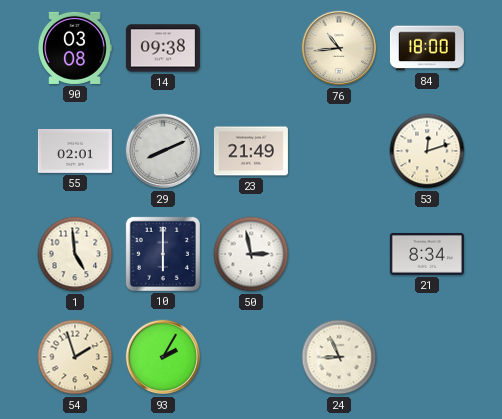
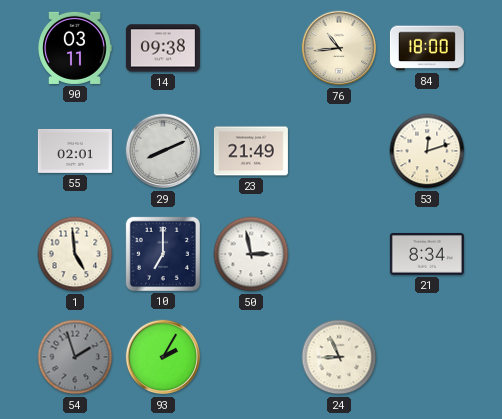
90: 03:08 -> 03:11 (75, 48)
10: 6:00 -> 7:00 (163, 254)
54 dial: cream -> grey (75, 357)
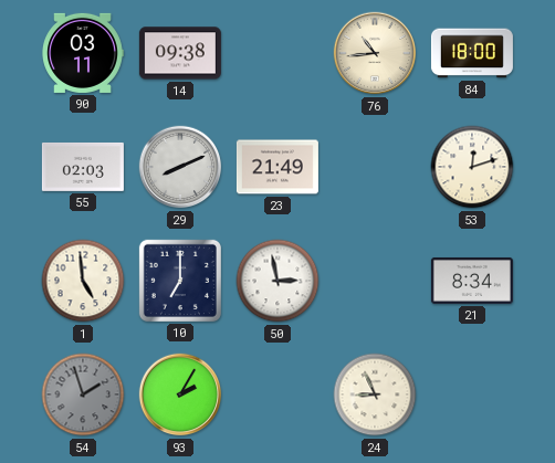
55: 02:01 -> 02:03 (83, 167)
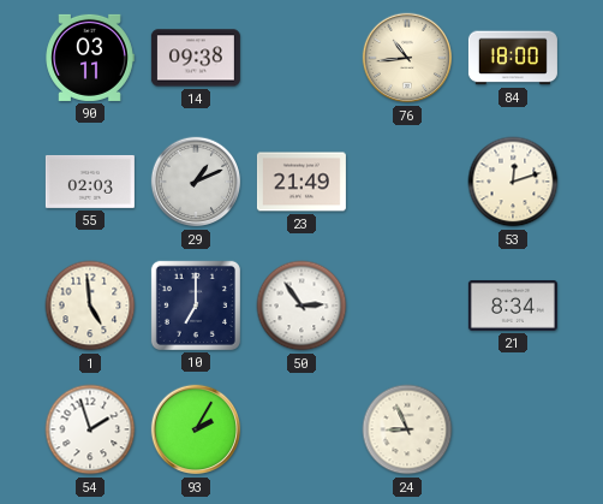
29: 8:11 -> 1:11 (196, 182)
50: 2:58 -> 2:54 (301, 306)
54 dial: grey -> white (90, 429)
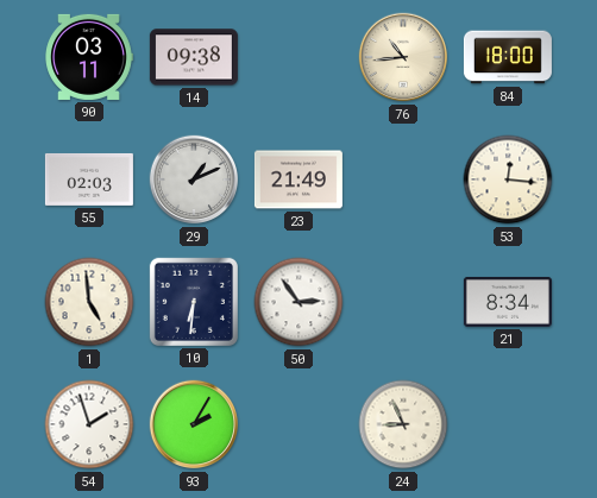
53: 12:12 -> 12:16 (508, 179)
10: 7:00 -> 6:31 (194, 302)
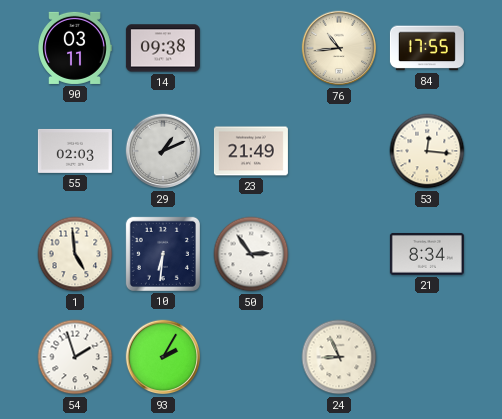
84: 18:00 -> 17:55 (427, 48)
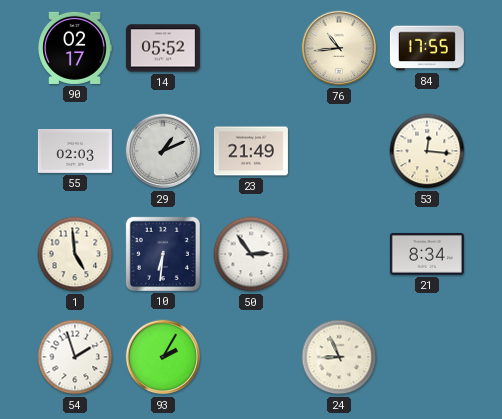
90: 03:11 -> 02:17 (75, 48)
14: 09:38 -> 05:52 (163, 48)
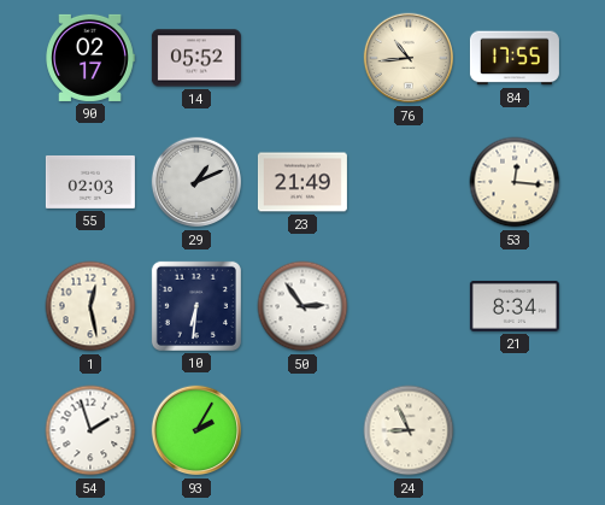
1: 4:59 -> 12:28 (90, 306)
